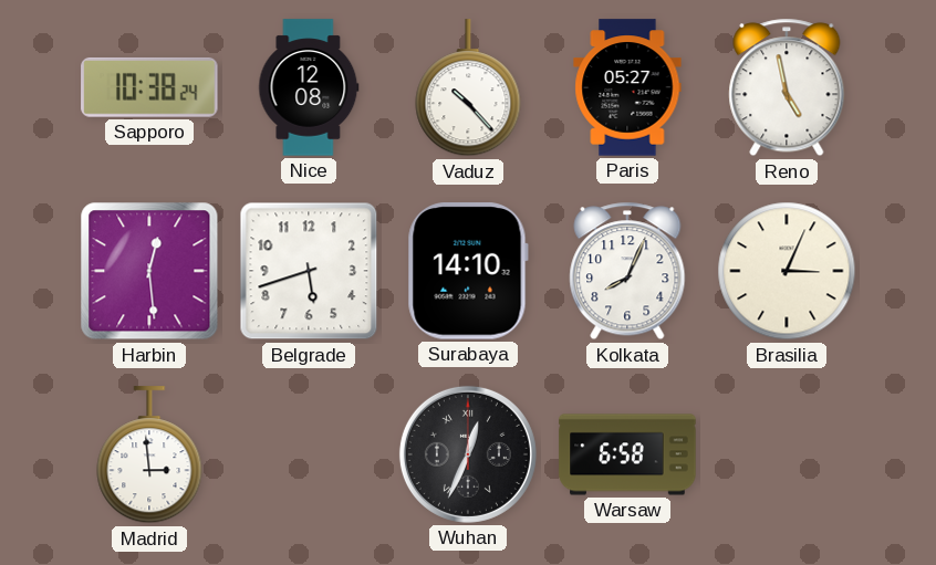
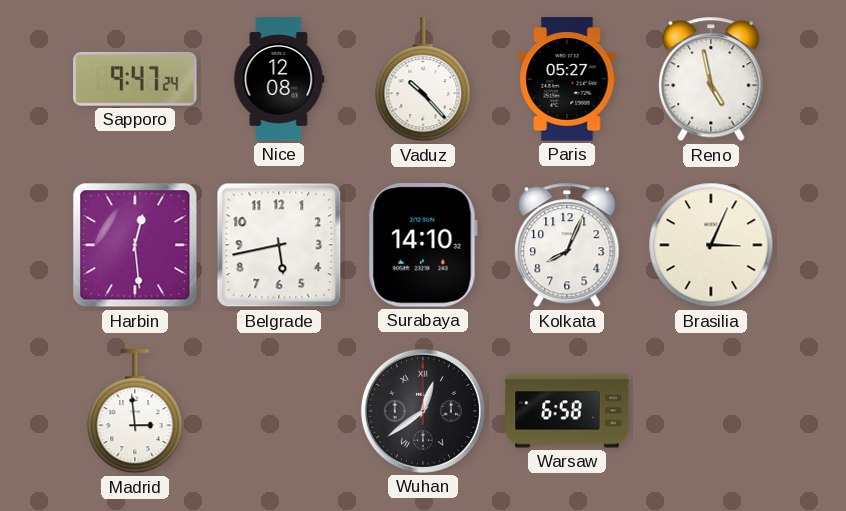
Sapporo: 10:38 -> 9:47 (135, 79)
Belgrade: 5:42 -> 5:43 (279, 245)
Wuhan: 12:34 -> 12:39 (423, 411)
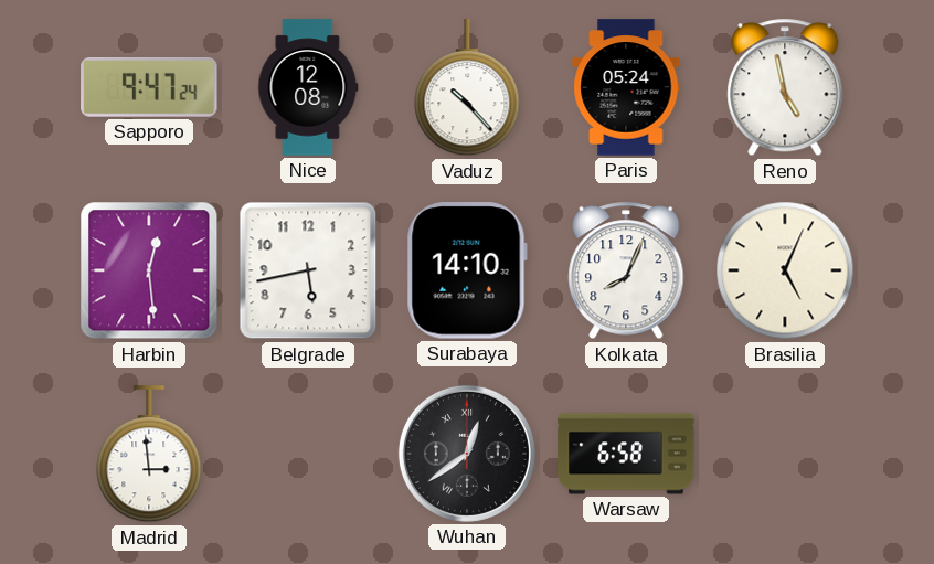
Paris: 05:27 -> 05:24 (626, 87)
Brasilia: 3:04 -> 5:04 (785, 270)
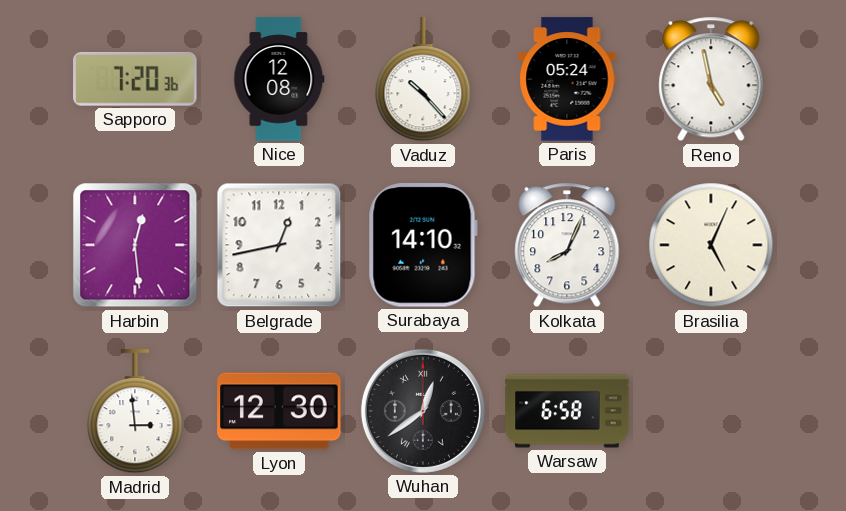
Sapporo: 9:47 -> 7:20 (135, 79)
Belgrade: 5:43 -> 12:43 (279, 245)
Lyon: none -> 12:30 (279, 411)
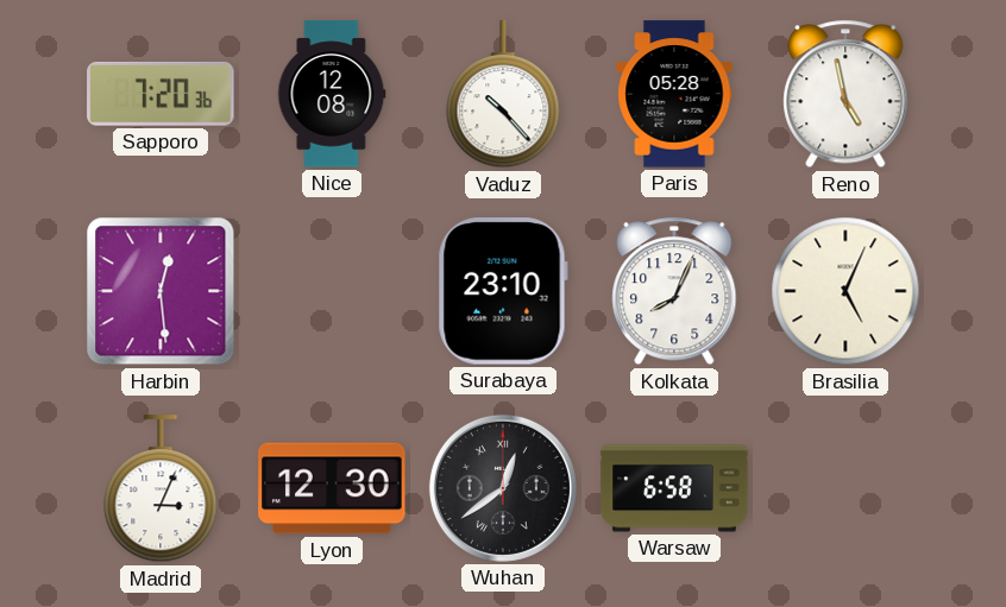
Paris: 05:24 -> 05:28 (674, 94)
Belgrade: 12:43 -> none (279, 245)
Surabaya: 14:10 -> 23:10 (503, 291)
Madrid: 2:59 -> 3:04 (161, 489)
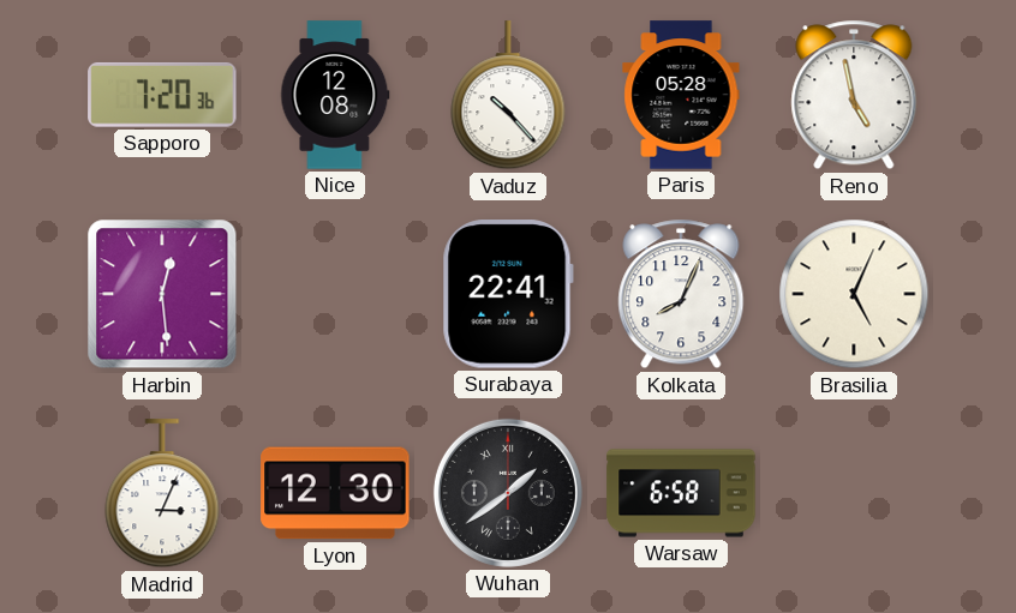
Surabaya: 23:10 -> 22:41 (508, 294)
Wuhan: 12:39 -> 1:39 (508, 493)
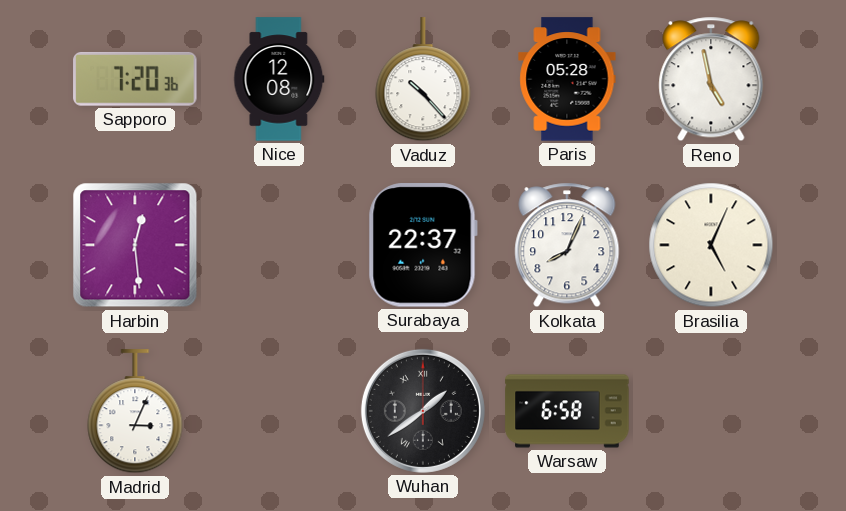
Surabaya: 22:41 -> 22:37 (423, 245)
Lyon: 12:30 -> none (335, 493)
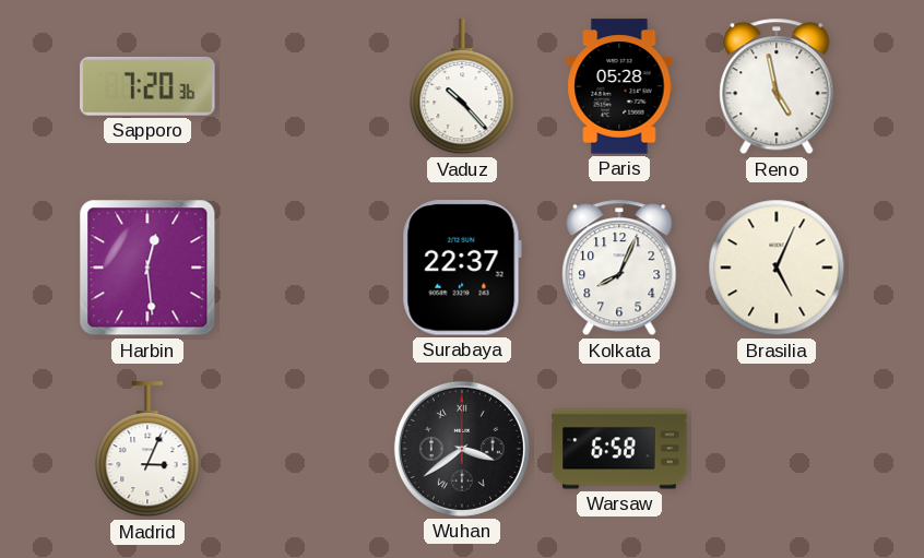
Nice: 12:08 -> none (279, 79)
Wuhan: 1:39 -> 3:39 (462, 449)
